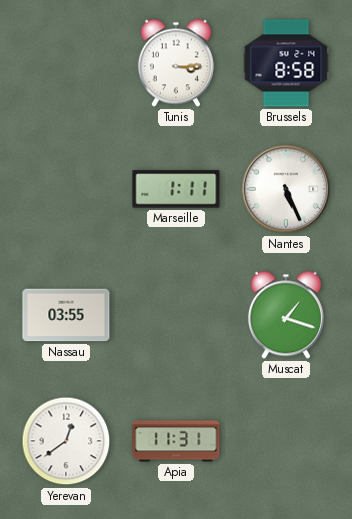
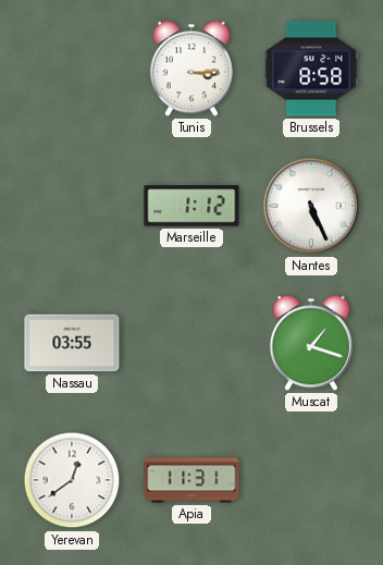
Marseille: 1:11 -> 1:12 (191, 206)
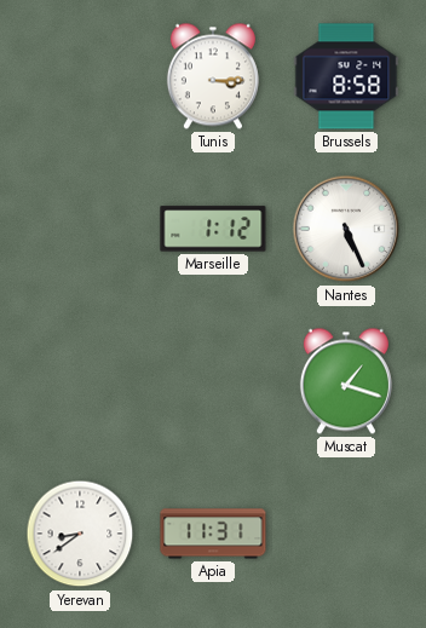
Nassau: 03:55 -> none (72, 343)
Yerevan: 12:39 -> 8:39 (80, 534)
